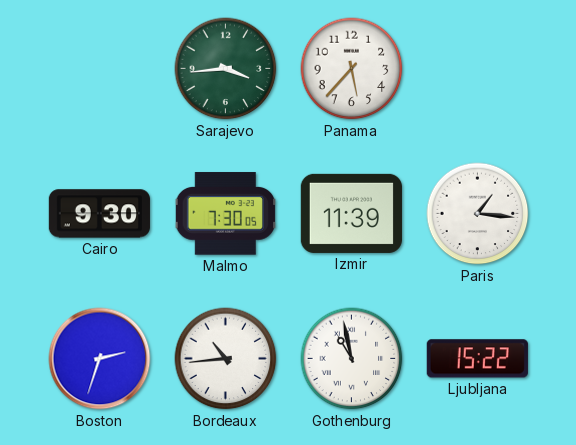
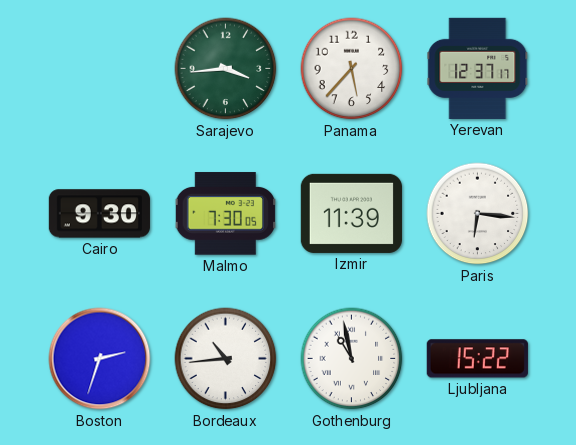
Yerevan: none -> 12:37 (478, 68)
Paris: 1:16 -> 6:16 (478, 214)
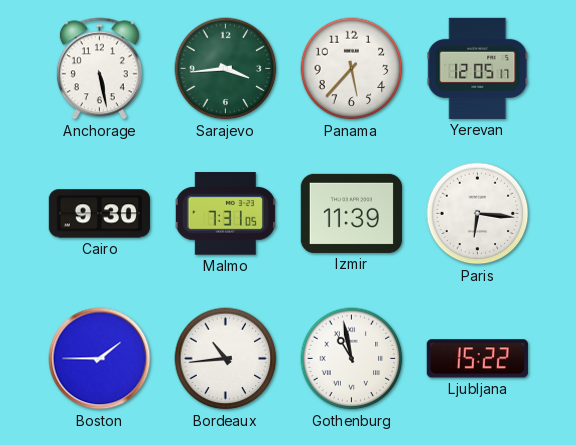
Anchorage: none -> 5:28 (99, 69)
Yerevan: 12:37 -> 12:05 (478, 68)
Malmo: 7:30 -> 7:31 (225, 214)
Boston: 2:33 -> 1:45 (100, 359)
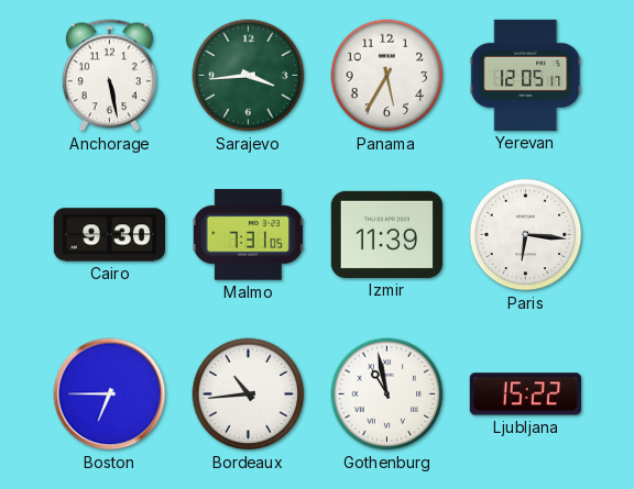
Panama: 5:37 -> 5:35 (387, 76)
Boston: 1:45 -> 6:45 (110, 394)
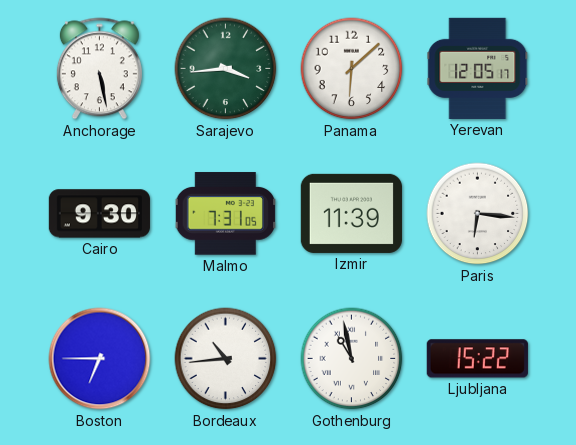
Panama: 5:35 -> 6:08 (352, 69)
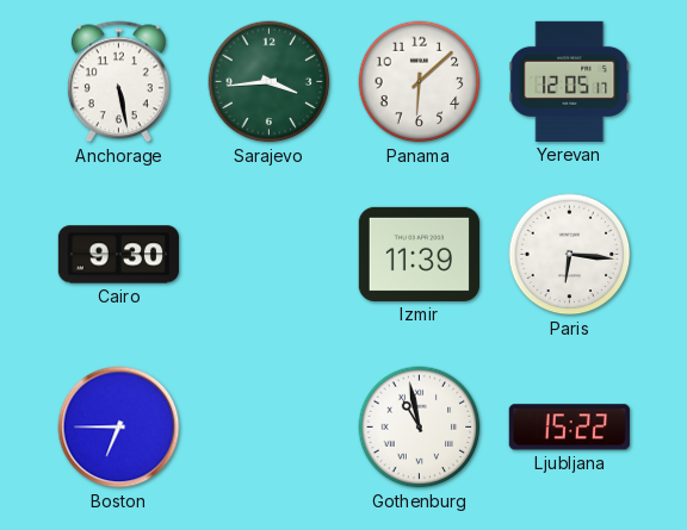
Malmo: 7:31 -> none (225, 214)
Bordeaux: 10:44 -> none (226, 359)
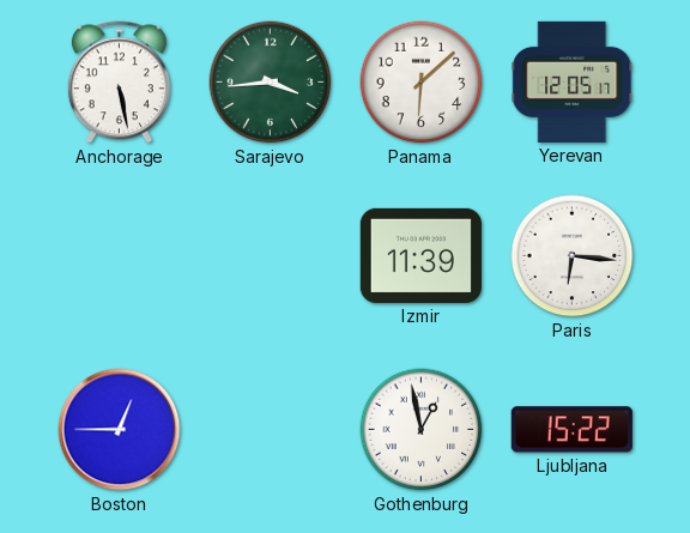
Cairo: 9:30 -> none (118, 255)
Boston: 6:45 -> 12:45 (120, 430)
Gothenburg: 10:58 -> 12:58 (422, 430)
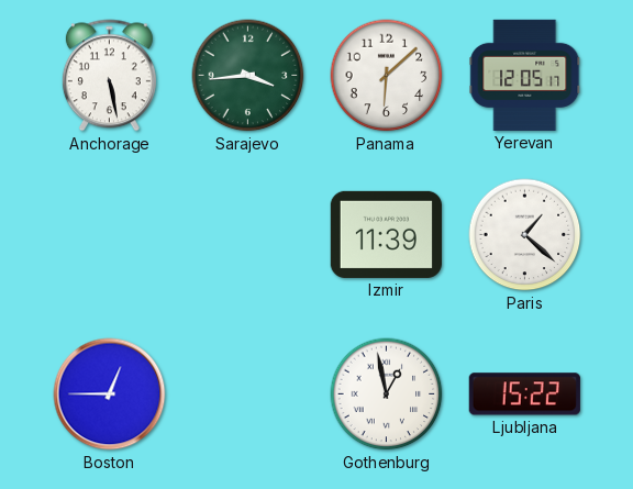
Paris: 6:16 -> 1:22 (525, 235)
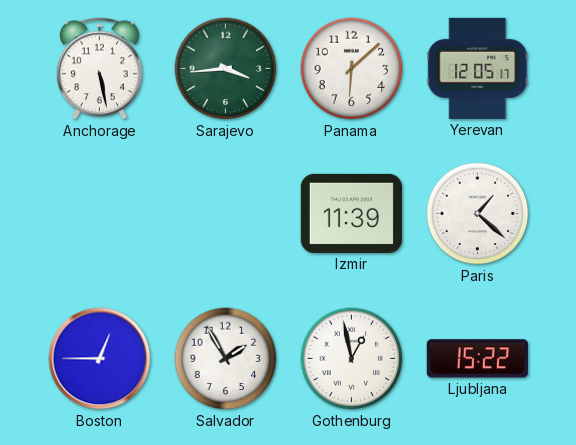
Salvador: none -> 1:55 (226, 359)
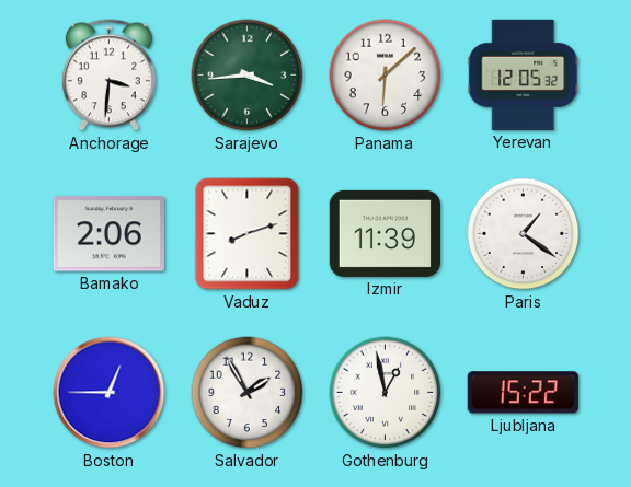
Anchorage: 5:28 -> 3:31 (108, 76)
Yerevan: 12:05:17 -> 12:05:32 (524, 74)
Bamako: none -> 2:06 (108, 234)
Vaduz: none -> 8:12 (248, 234)
Paris: 1:22 -> 1:21 (524, 234)
